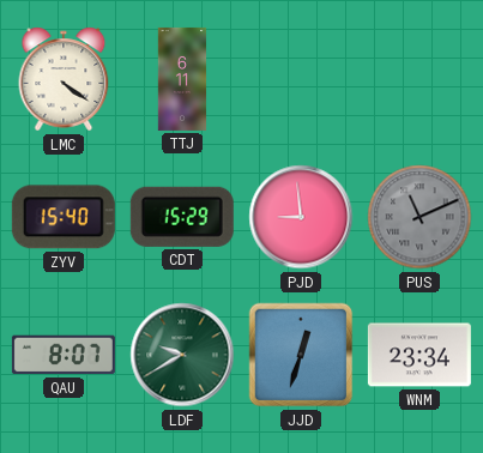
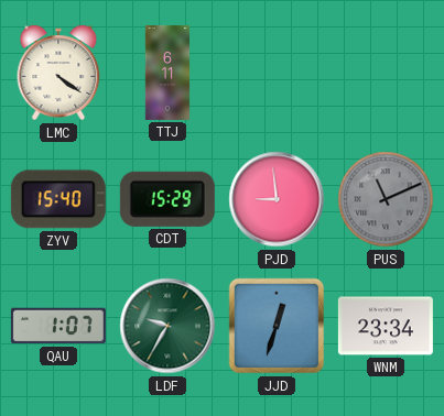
QAU: 8:07 -> 1:07 (58, 326)
LDF: 9:40 -> 9:35 (167, 326)
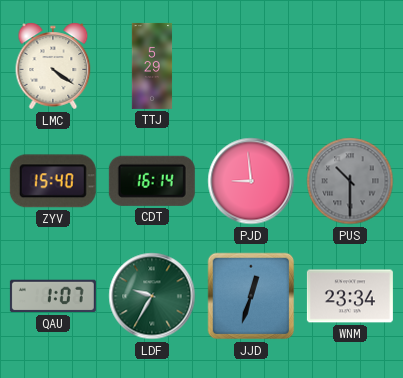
TTJ: 6:11 -> 5:29 (152, 66)
CDT: 15:29 -> 16:14 (152, 181)
PUS: 11:11 -> 10:30 (350, 181)
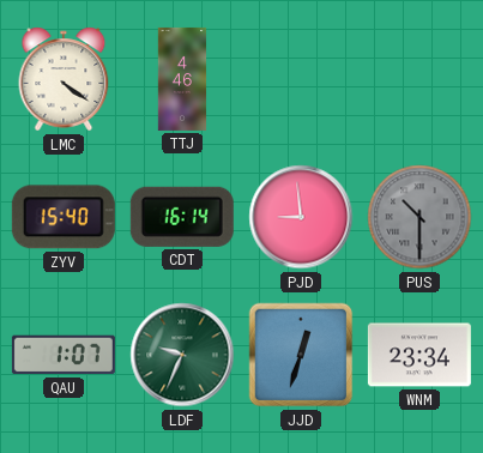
TTJ: 5:29 -> 4:46 (182, 79)
LDF: 9:35 -> 9:34 (182, 355)
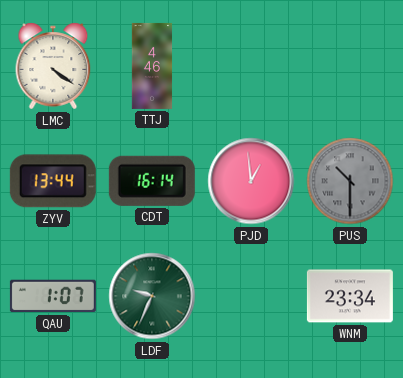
ZYV: 15:40 -> 13:44 (53, 181)
PJD: 8:59 -> 12:59 (251, 181)
JJD: 12:33 -> none (301, 355)
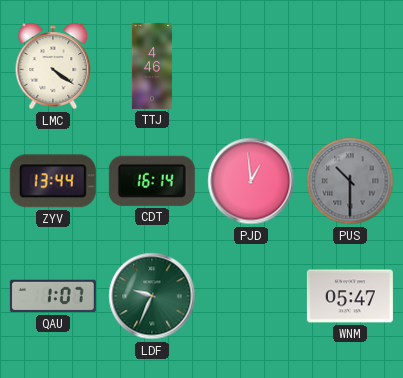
WNM: 23:34 -> 05:47 (350, 296)
